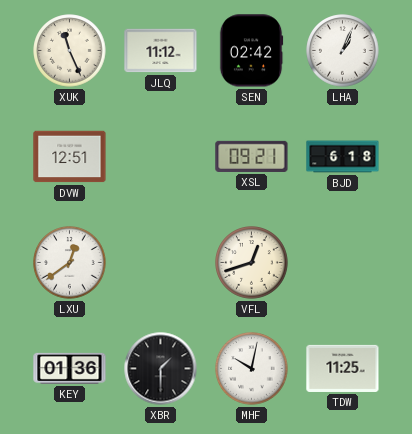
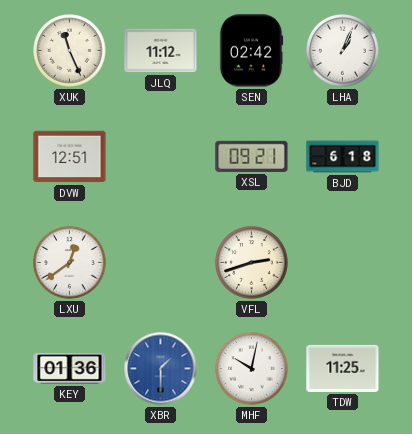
VFL: 12:42 -> 2:42 (252, 263)
XBR dial: black -> blue (161, 369)
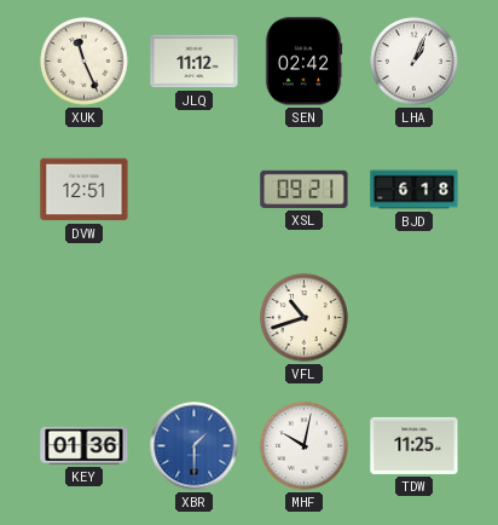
LXU: 12:39 -> none (70, 263)
VFL: 2:42 -> 10:42 (305, 318)
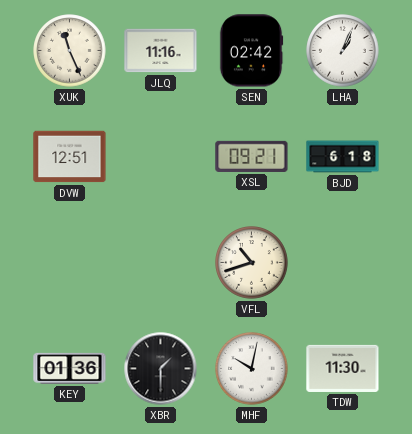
JLQ: 11:12 -> 11:16 (161, 51)
XBR dial: blue -> black (161, 369)
TDW: 11:25 -> 11:30 (343, 368)
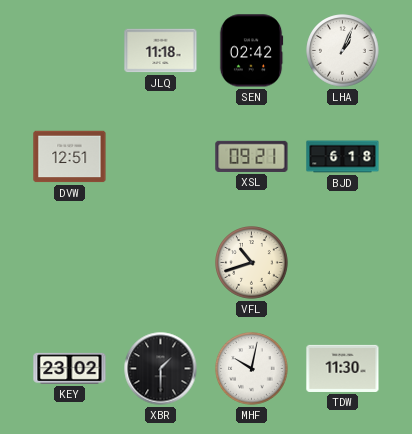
XUK: 11:26 -> none (70, 51)
JLQ: 11:16 -> 11:18 (161, 51)
KEY: 01:36 -> 23:02 (70, 368)
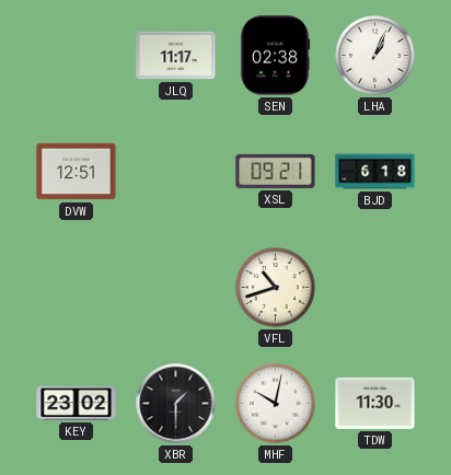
JLQ: 11:18 -> 11:17 (176, 56)
SEN: 02:42 -> 02:38 (275, 56)
